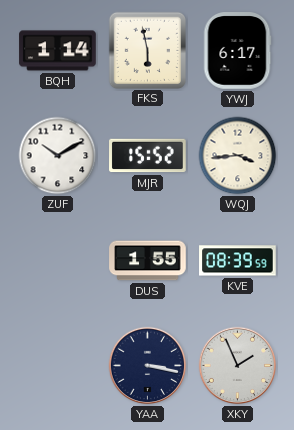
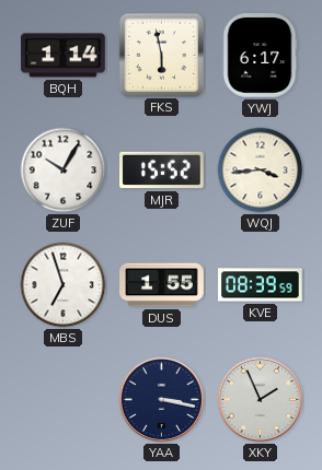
ZUF: 10:10 -> 10:05 (64, 171)
MBS: none -> 6:57 (64, 285)
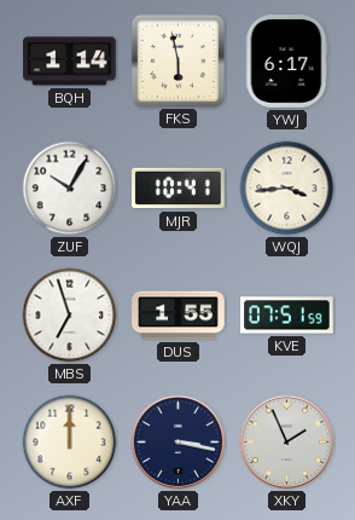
MJR: 15:52 -> 10:41 (179, 189)
KVE: 08:39 -> 07:51 (287, 316)
AXF: none -> 12:00 (70, 443)
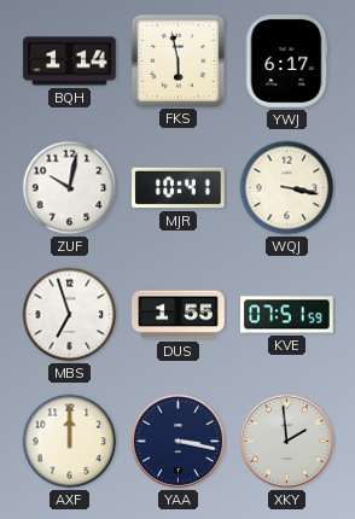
ZUF: 10:05 -> 10:02 (70, 188)
WQJ: 3:44 -> 3:17 (287, 188)
XKY: 1:56 -> 1:59 (287, 442)
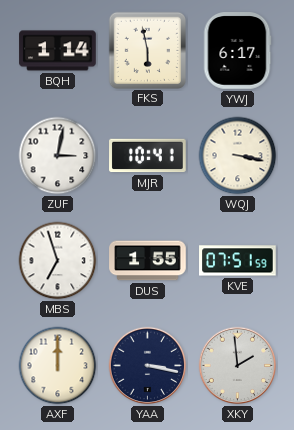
ZUF: 10:02 -> 3:02 (58, 156)
